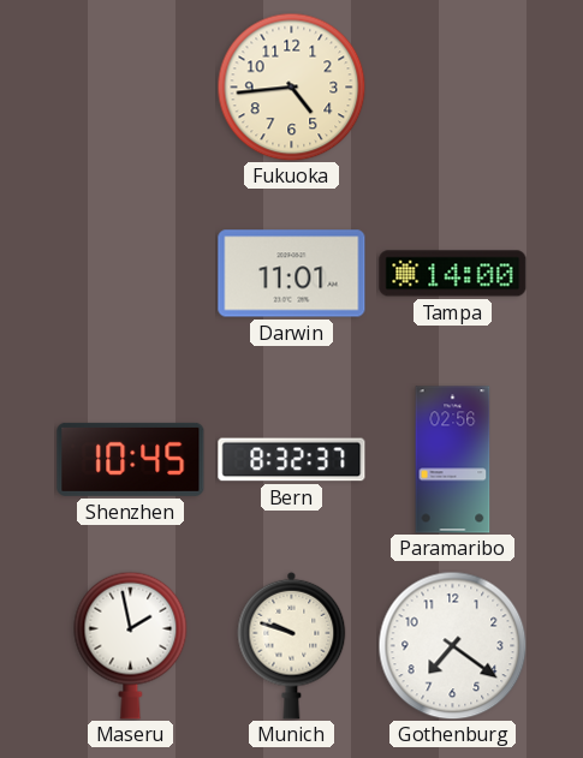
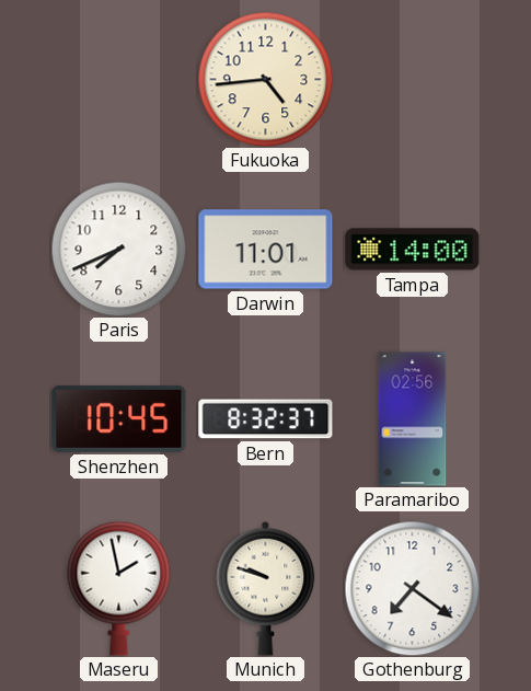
Paris: none -> 7:41 (118, 249)
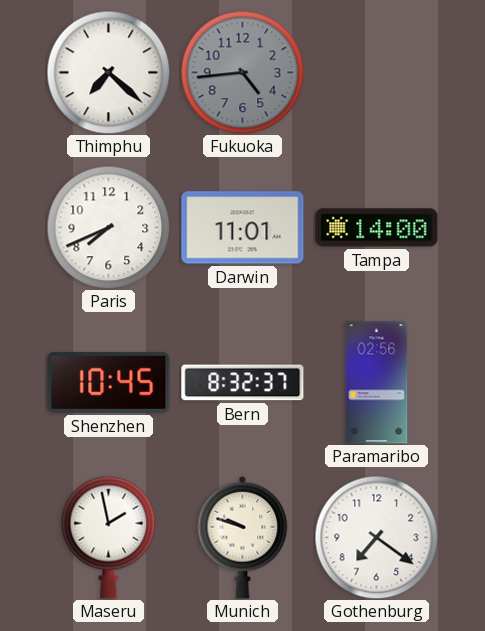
Thimphu: none -> 7:22 (108, 72)
Fukuoka dial: cream -> grey (242, 72)
